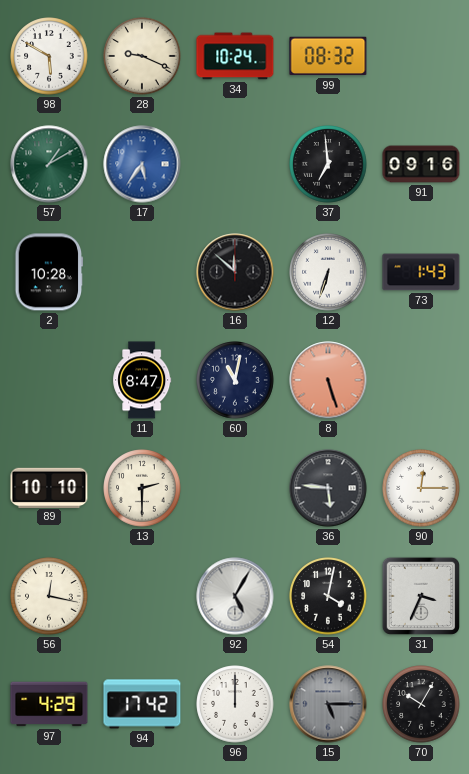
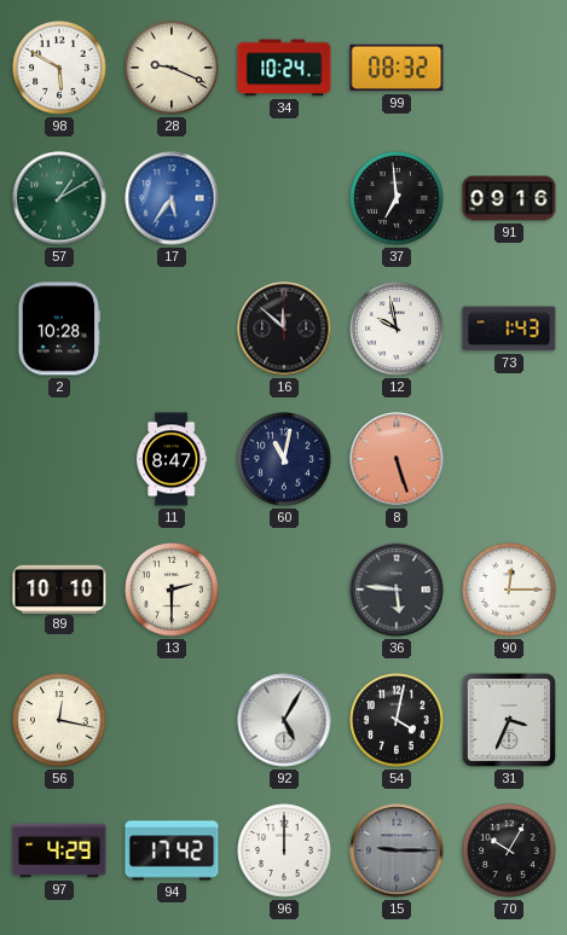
12: 6:33 -> 9:58 (397, 329)
15: 5:15 -> 9:15 (397, 850)
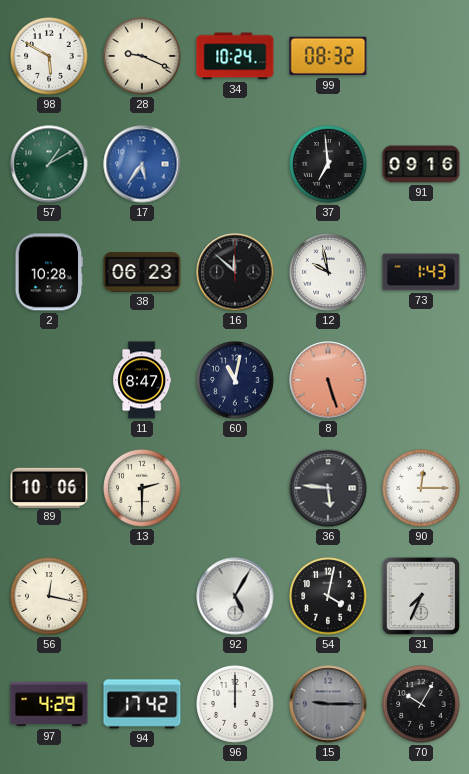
38: none -> 06:23 (142, 272)
89: 10:10 -> 10:06 (49, 487)
31: 3:34 -> 7:34 (420, 596)
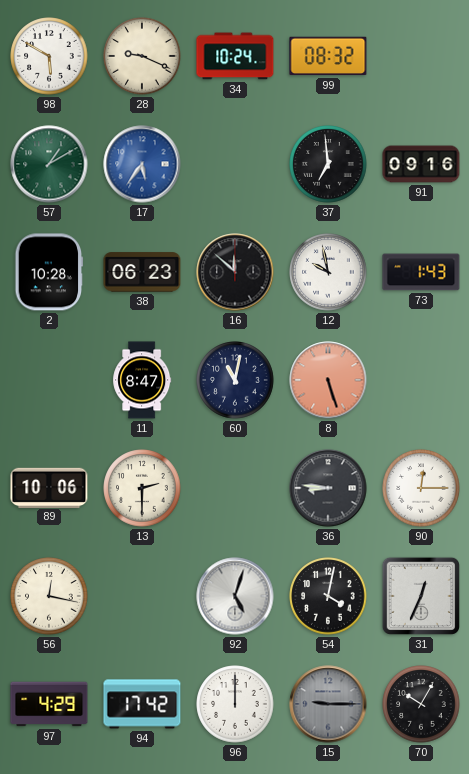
36: 5:46 -> 8:46 (328, 488)
92: 5:05 -> 5:03 (235, 596)
31: 7:34 -> 12:34 (420, 596)
